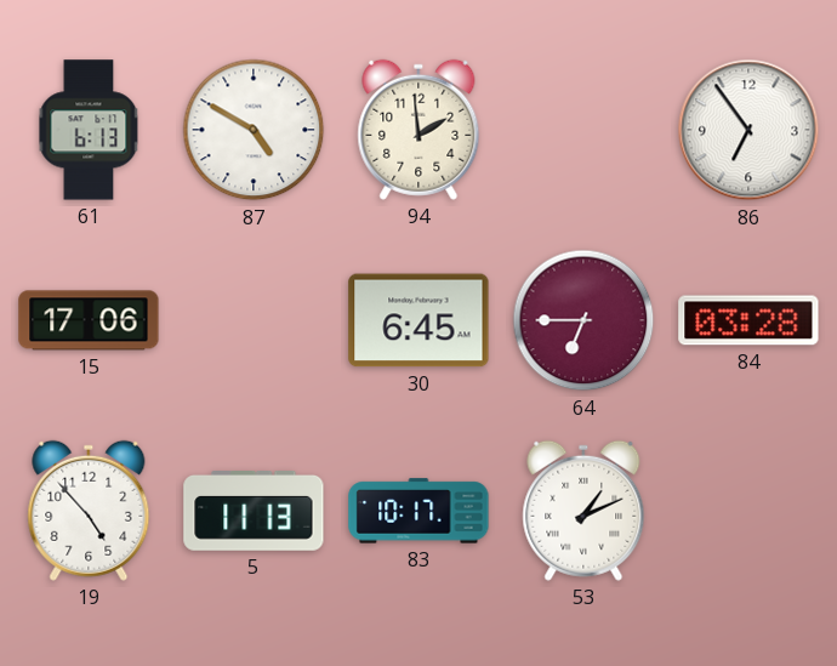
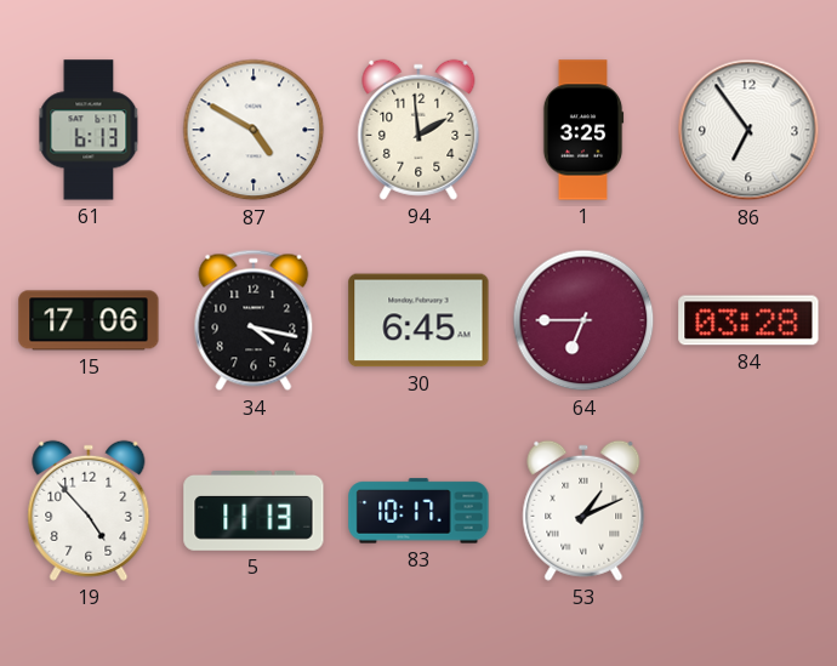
1: none -> 3:25 (583, 130)
34: none -> 4:17 (254, 320)
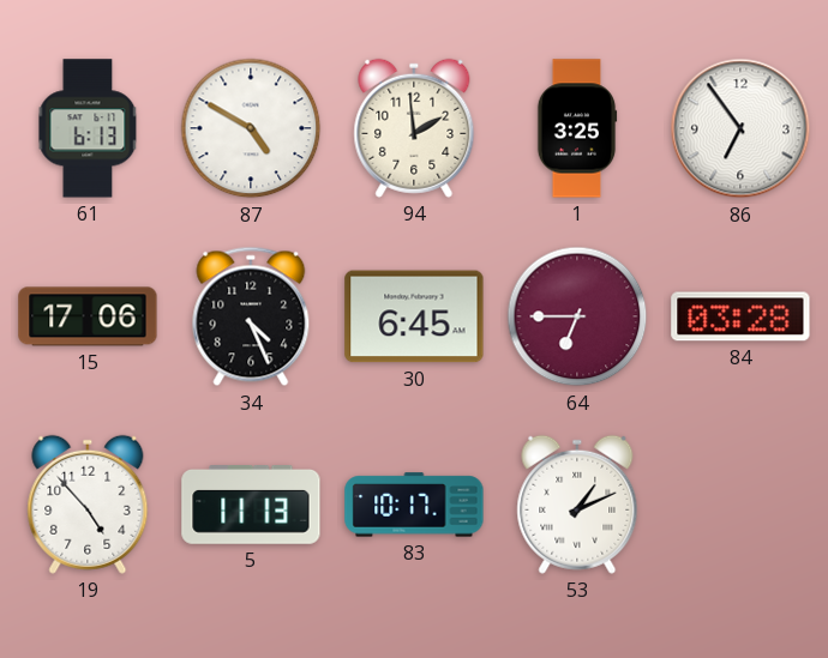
34: 4:17 -> 4:26 (251, 316)
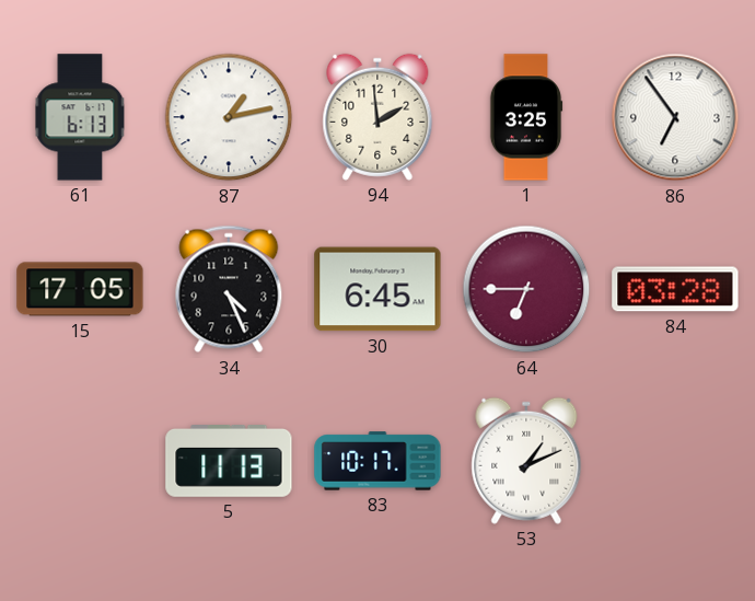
87: 4:50 -> 1:13 (229, 117)
15: 17:06 -> 17:05 (80, 289)
19: 4:53 -> none (88, 505)
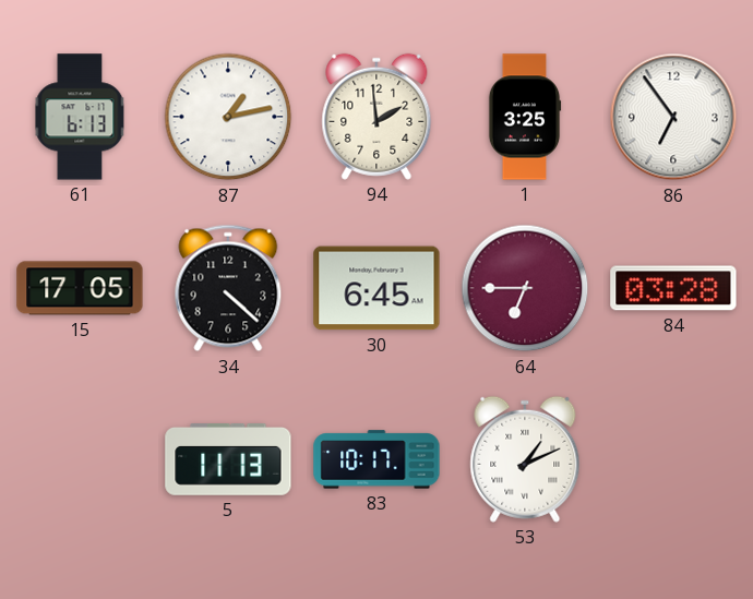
34: 4:26 -> 4:22 (228, 288)
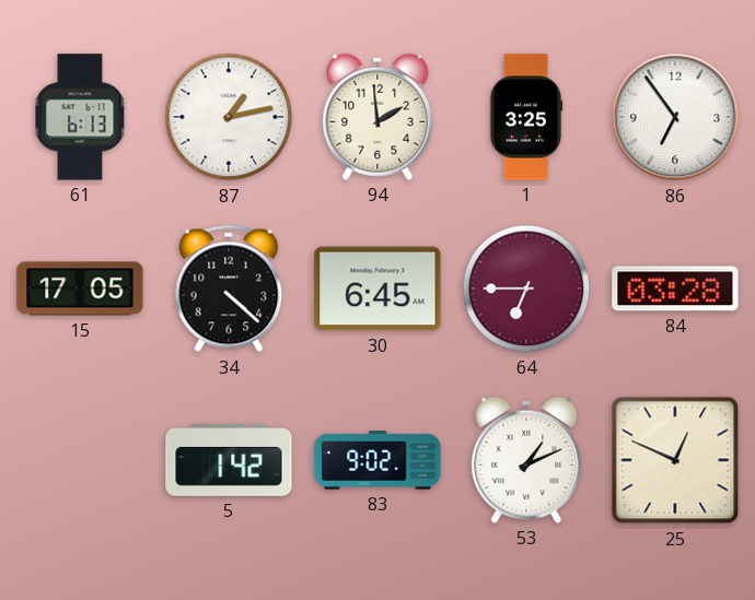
5: 11:13 -> 1:42 (229, 461)
83: 10:17 -> 9:02 (377, 460)
25: none -> 12:49 (675, 460)
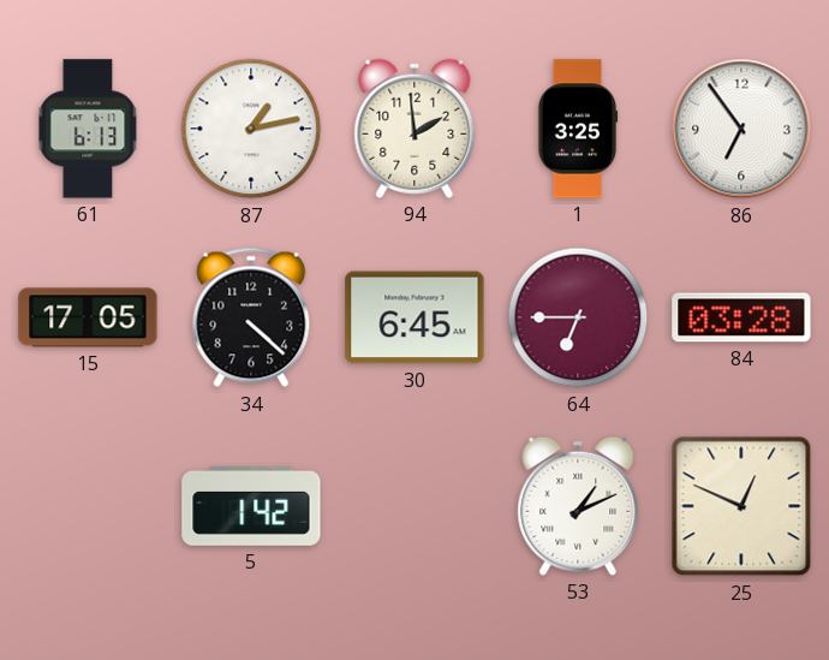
83: 9:02 -> none (377, 460)
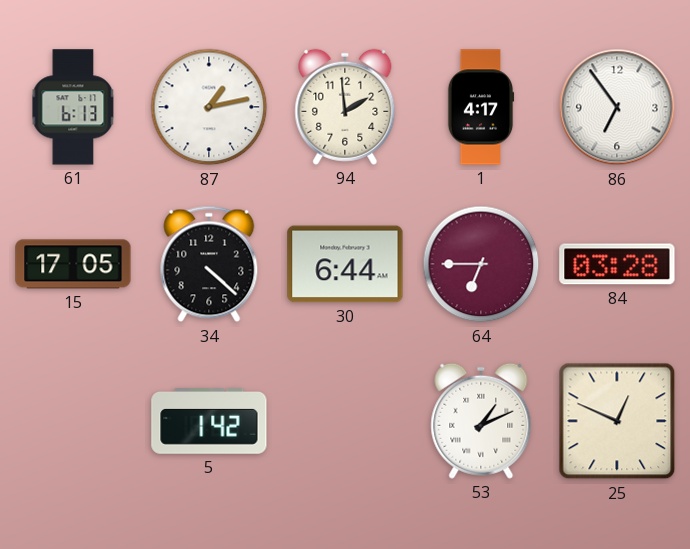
1: 3:25 -> 4:17 (481, 107)
30: 6:45 -> 6:44 (345, 264)
